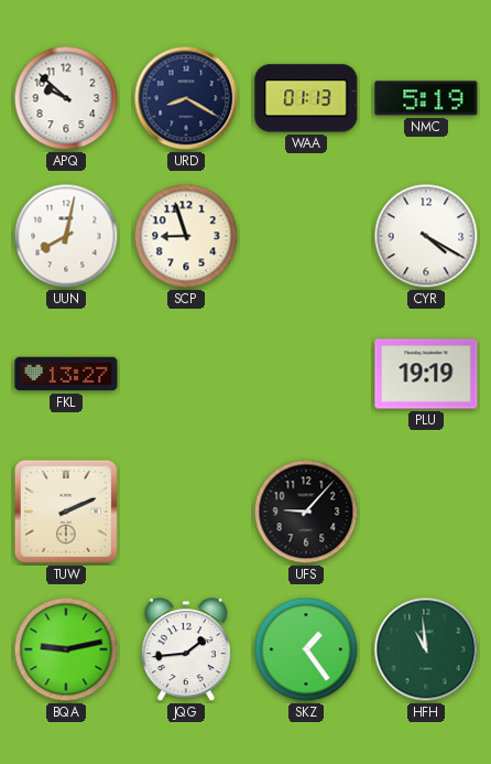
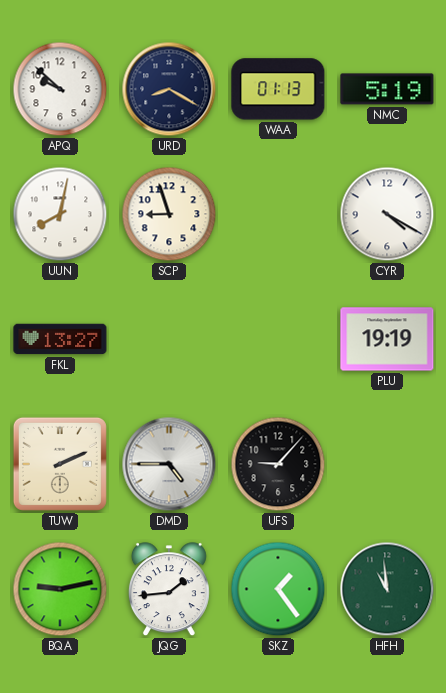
DMD: none -> 4:45 (169, 464)
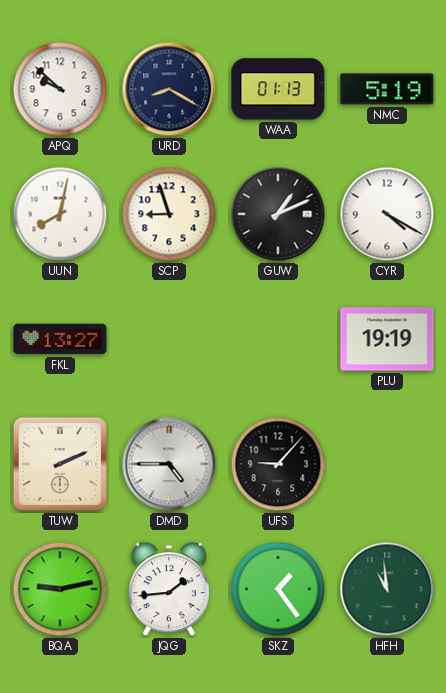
GUW: none -> 1:11 (278, 214)
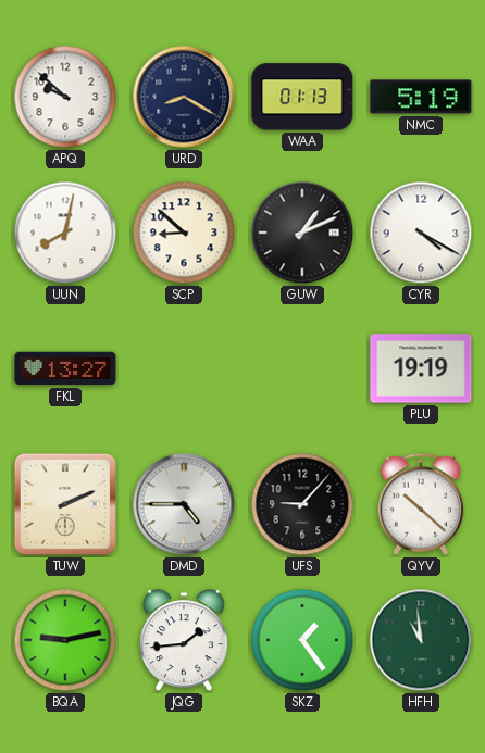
SCP: 8:57 -> 8:52 (184, 233)
QYV: none -> 10:22 (421, 504)
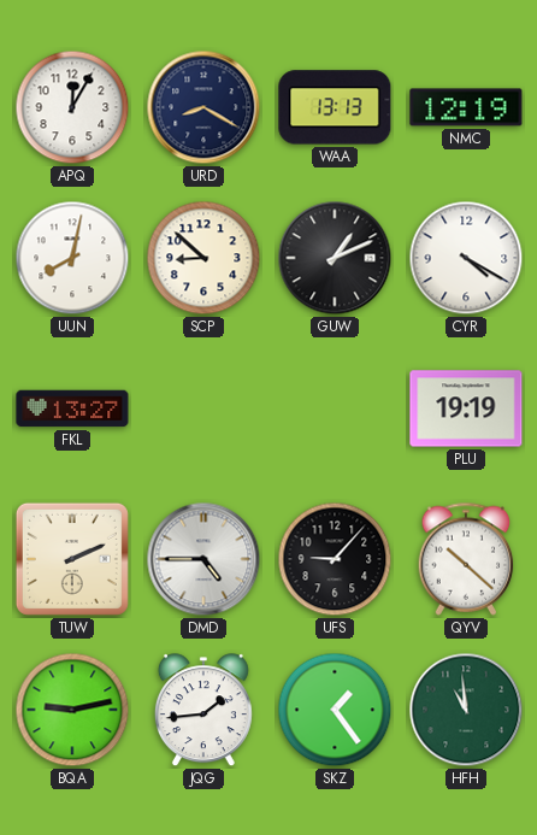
APQ: 9:52 -> 12:05 (72, 107)
WAA: 01:13 -> 13:13 (335, 107)
NMC: 5:19 -> 12:19 (466, 107)
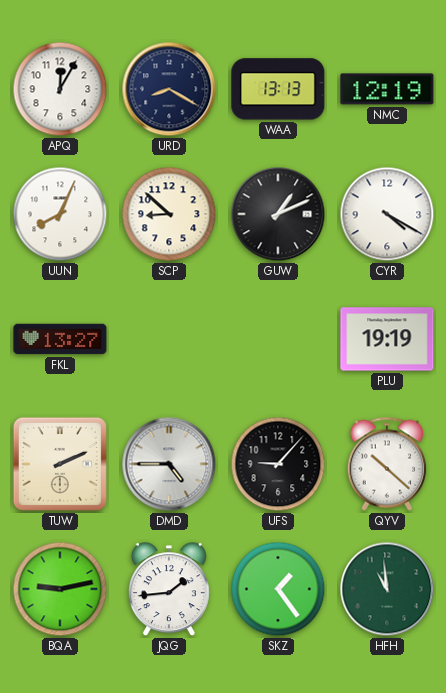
UUN: 8:02 -> 8:04 (60, 214)
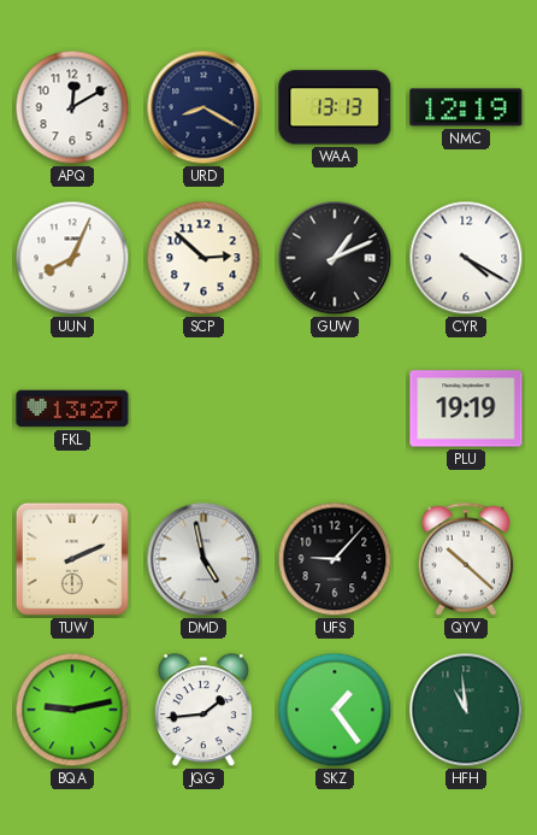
APQ: 12:05 -> 12:10 (72, 107)
SCP: 8:52 -> 2:52 (203, 258)
DMD: 4:45 -> 4:58 (203, 559)
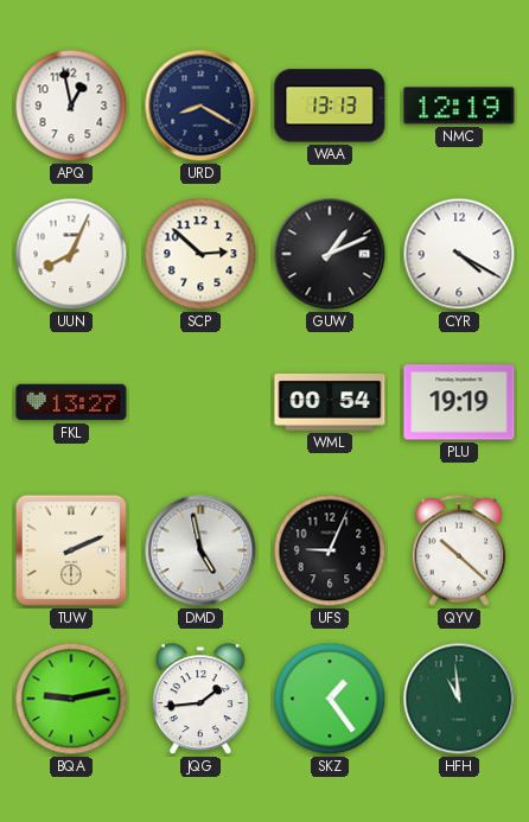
APQ: 12:10 -> 12:58 (71, 106)
WML: none -> 00:54 (330, 402)
UFS: 9:07 -> 9:04 (330, 550)
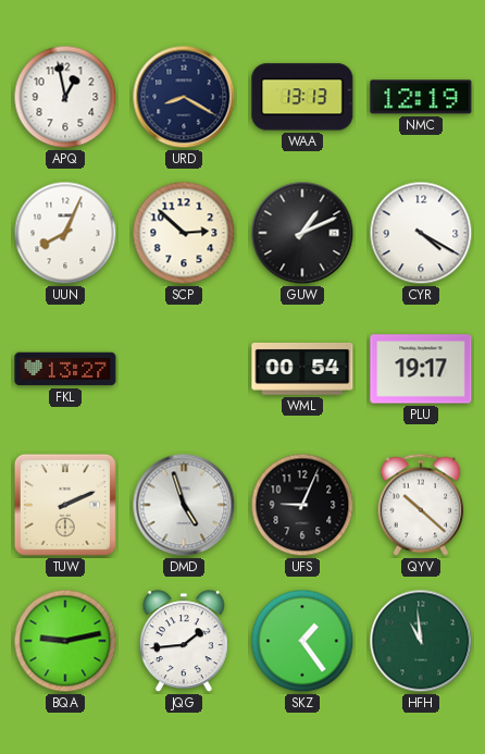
PLU: 19:19 -> 19:17 (421, 369)
DMD: 4:58 -> 4:57 (184, 505)
